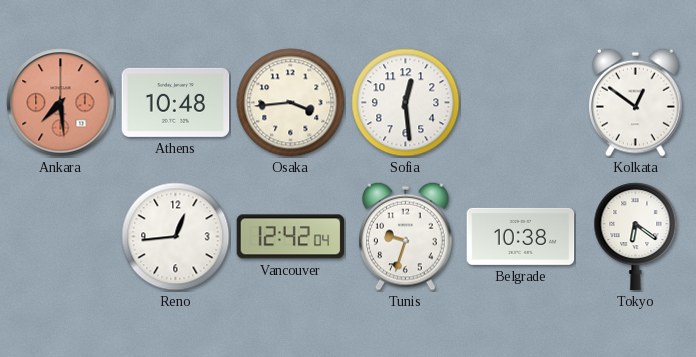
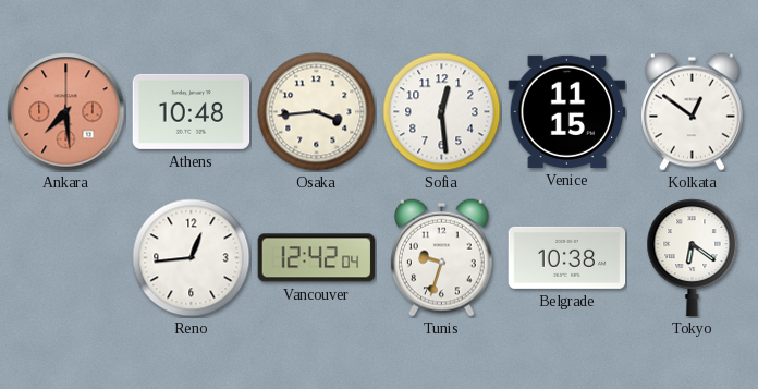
Venice: none -> 11:15 (567, 111)
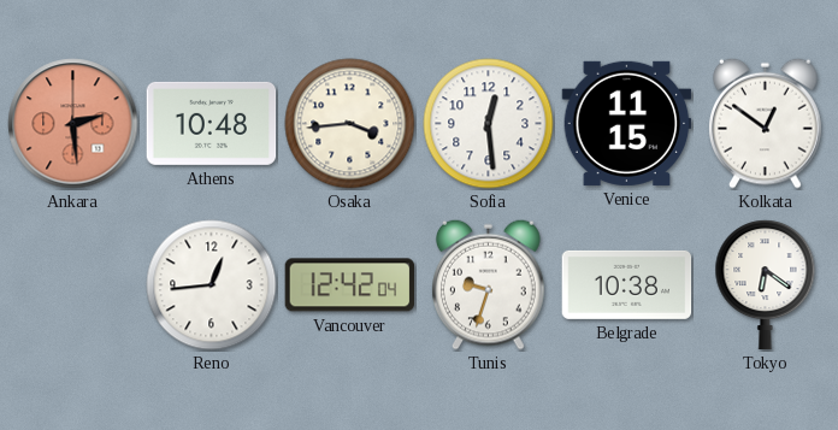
Ankara: 7:29 -> 2:29 (73, 124)
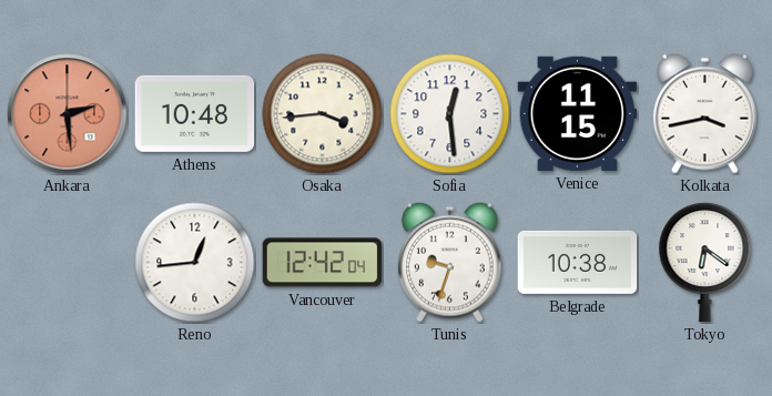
Kolkata: 12:51 -> 3:43 (705, 113)
